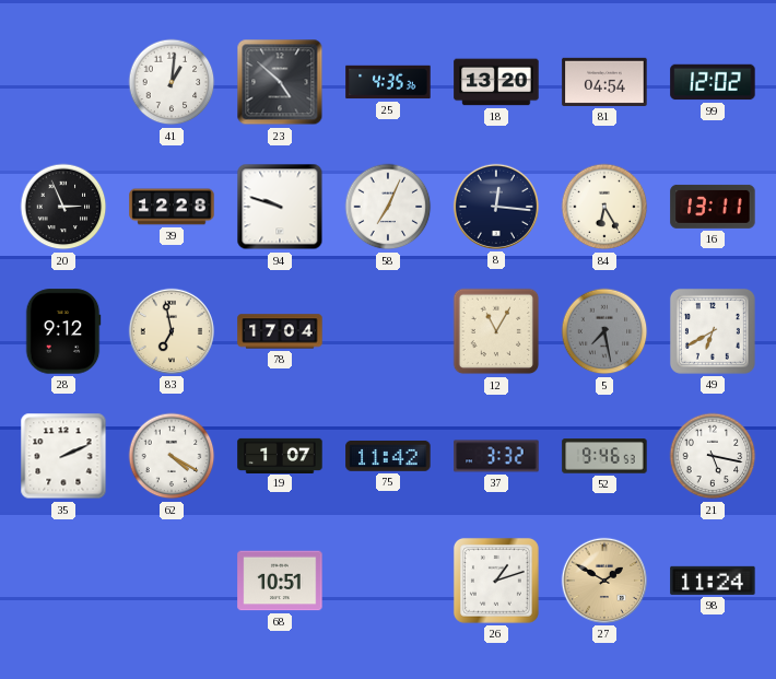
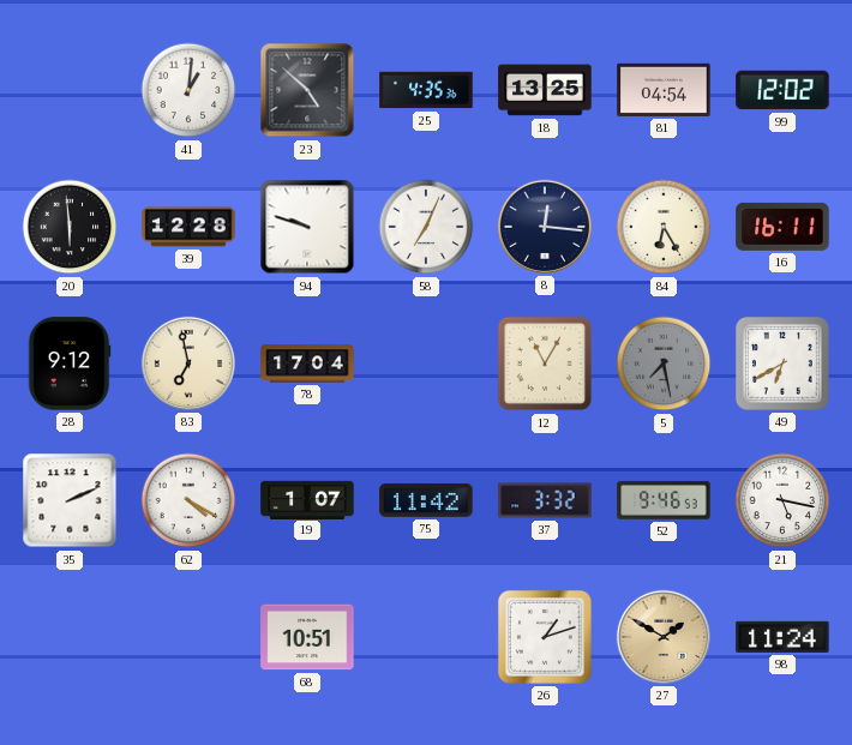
18: 13:20 -> 13:25 (545, 90)
20: 2:56 -> 5:59 (70, 227)
16: 13:11 -> 16:11 (782, 227)
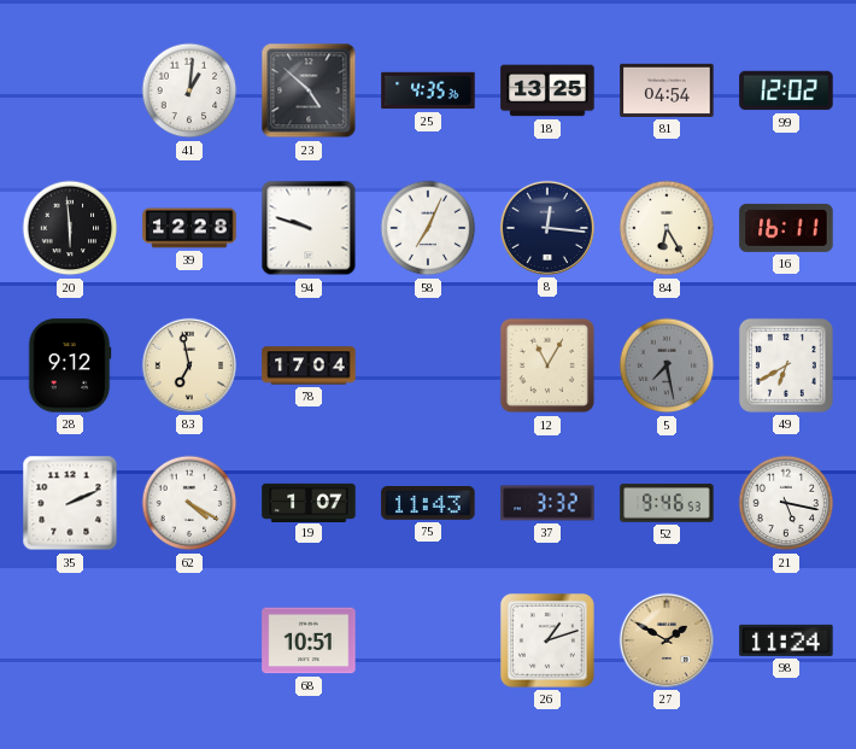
75: 11:42 -> 11:43 (428, 503)
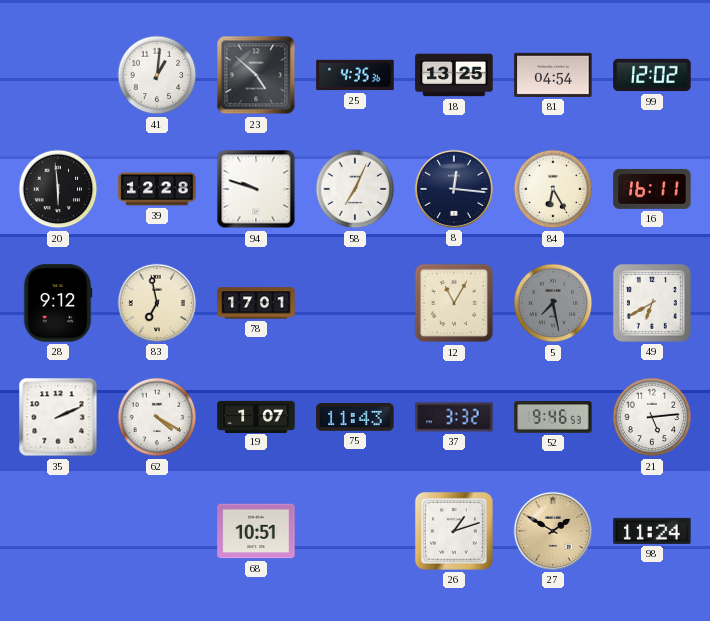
78: 17:04 -> 17:01 (256, 303)
21: 5:17 -> 5:14 (652, 417)
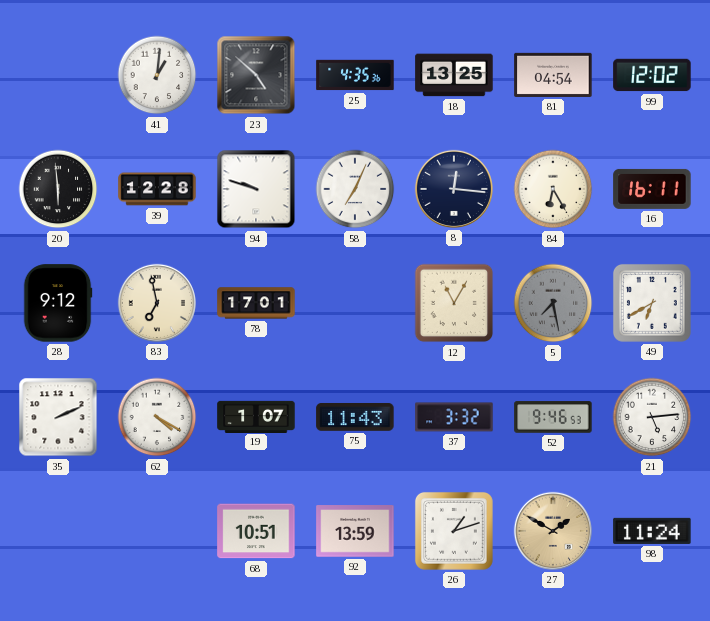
92: none -> 13:59 (355, 531)
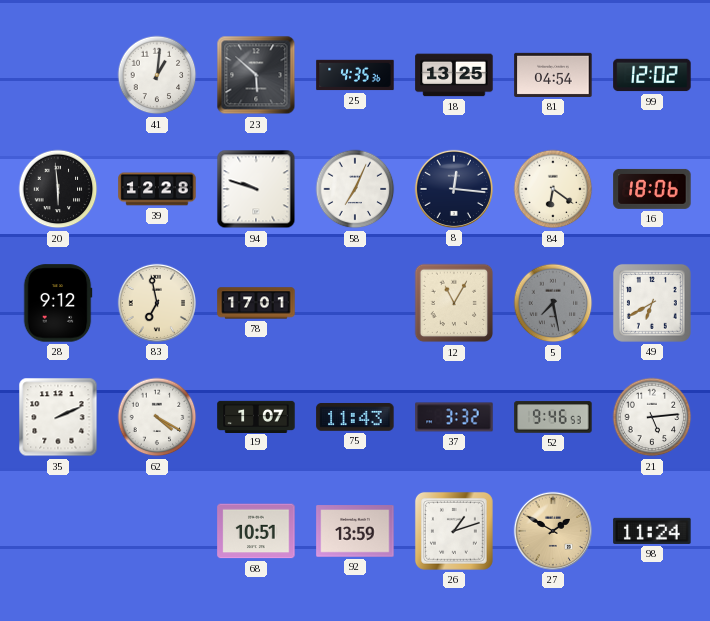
23: 4:52 -> 5:52 (256, 75)
84: 6:25 -> 6:21 (553, 189)
16: 16:11 -> 18:06 (652, 189)
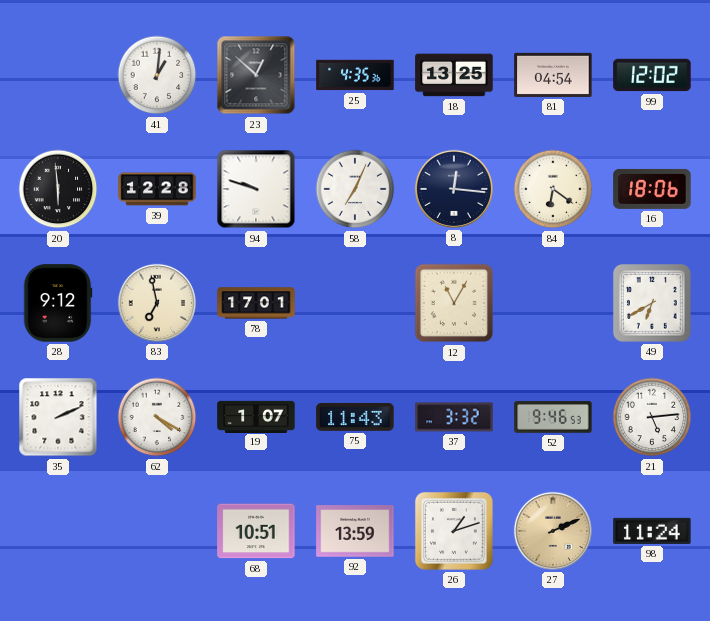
23: 5:52 -> 12:52 (256, 75)
5: 7:28 -> none (553, 303)
27: 1:50 -> 2:11 (553, 531)
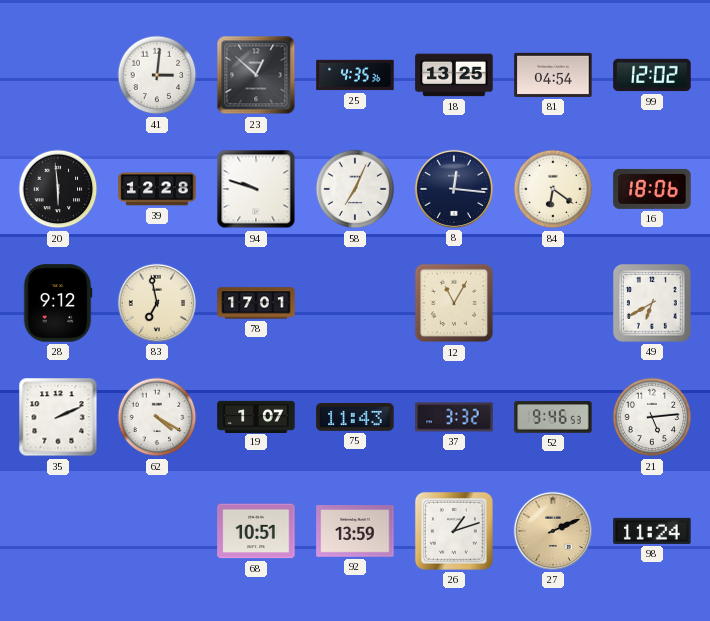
41: 1:01 -> 3:01 (157, 75)
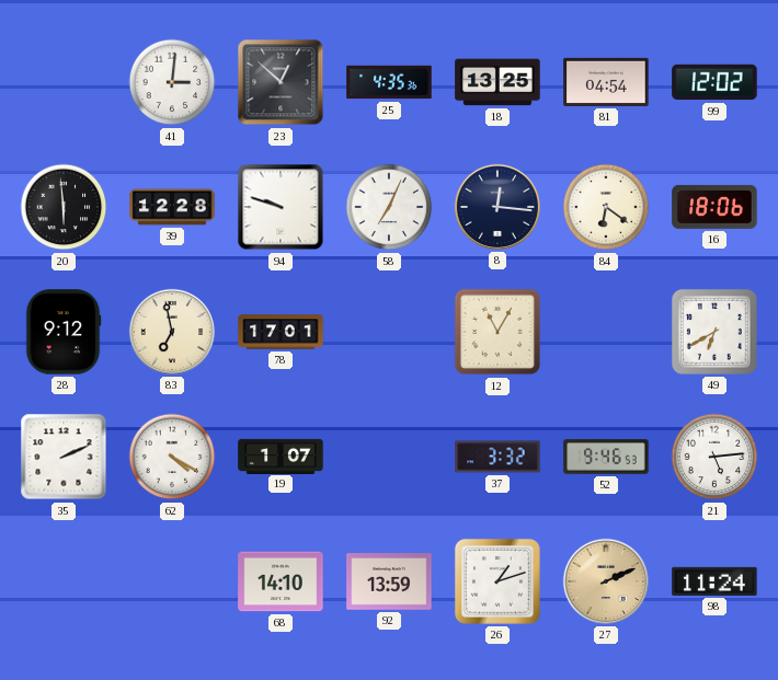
75: 11:43 -> none (355, 417)
68: 10:51 -> 14:10 (281, 581)
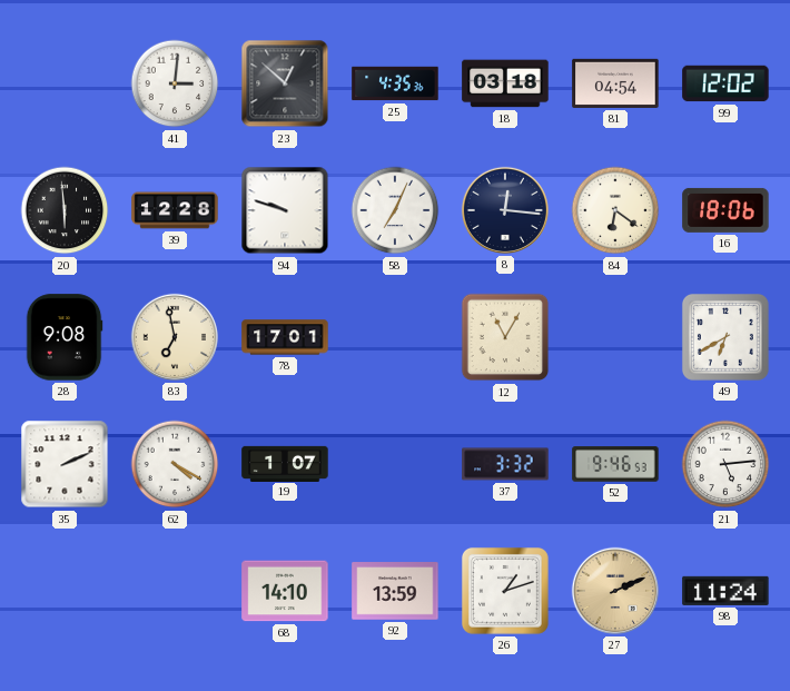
18: 13:25 -> 03:18 (505, 83)
28: 9:12 -> 9:08 (65, 337)
